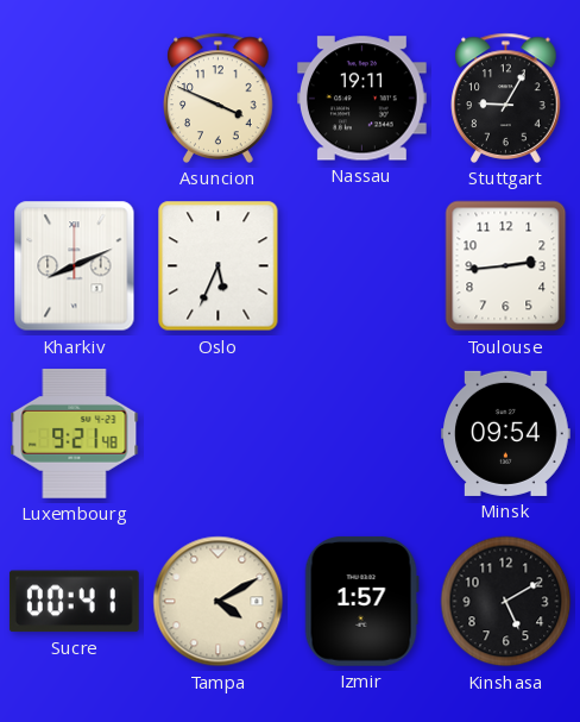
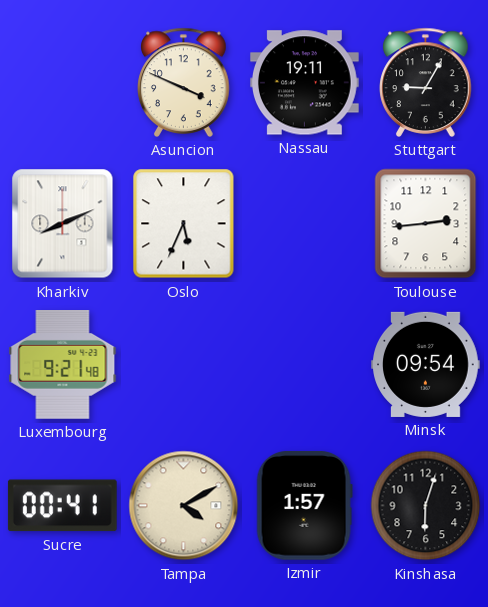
Kinshasa: 5:10 -> 6:03 (426, 506)
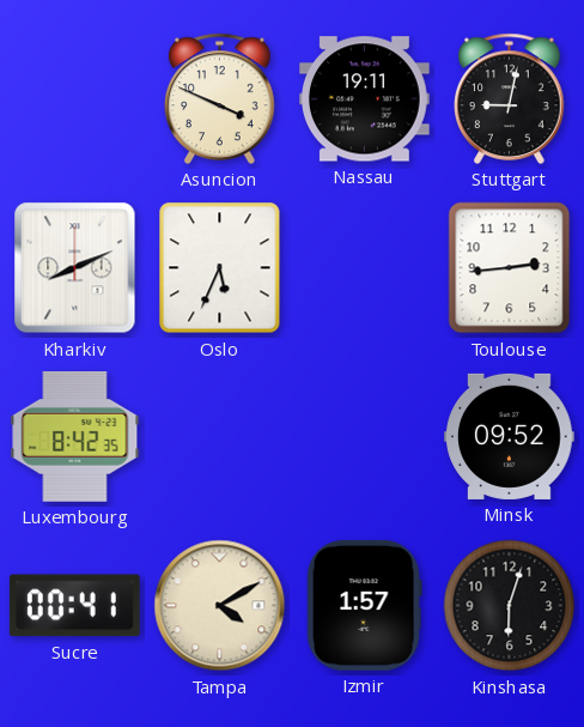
Stuttgart: 9:05 -> 9:02 (510, 98)
Luxembourg: 9:21 -> 8:42 (75, 437)
Minsk: 09:54 -> 09:52 (510, 436)
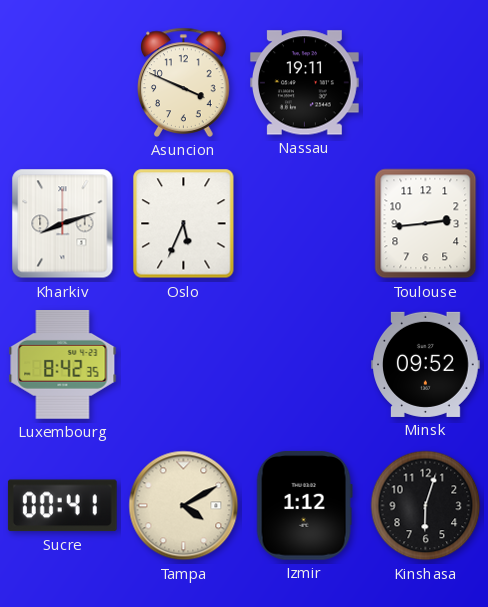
Stuttgart: 9:02 -> none (510, 98)
Kharkiv: 8:11 -> 8:12 (63, 224)
Izmir: 1:57 -> 1:12 (304, 505)
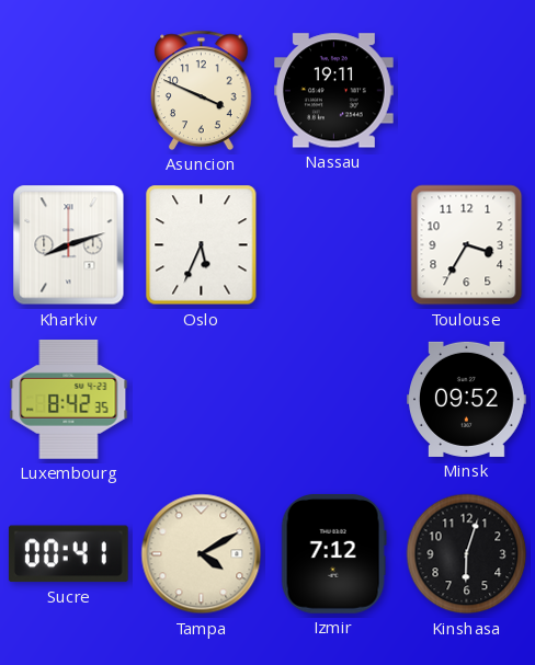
Toulouse: 2:44 -> 3:35 (467, 245)
Izmir: 1:12 -> 7:12 (333, 553)
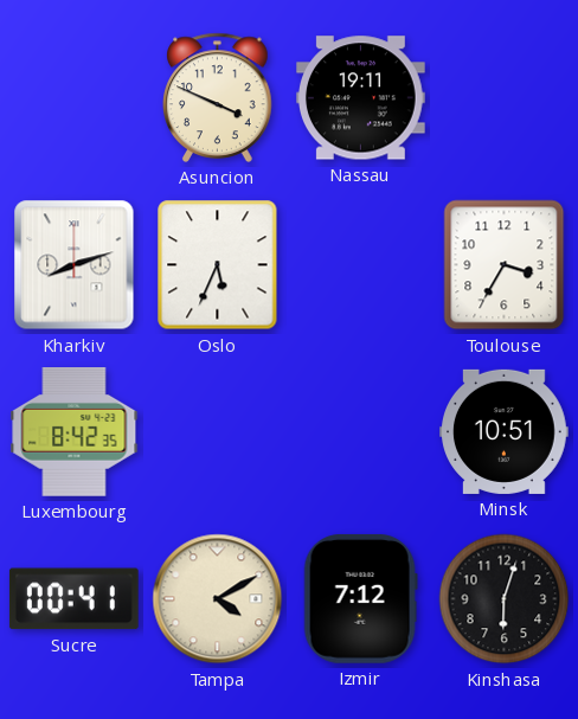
Minsk: 09:52 -> 10:51 (505, 431)
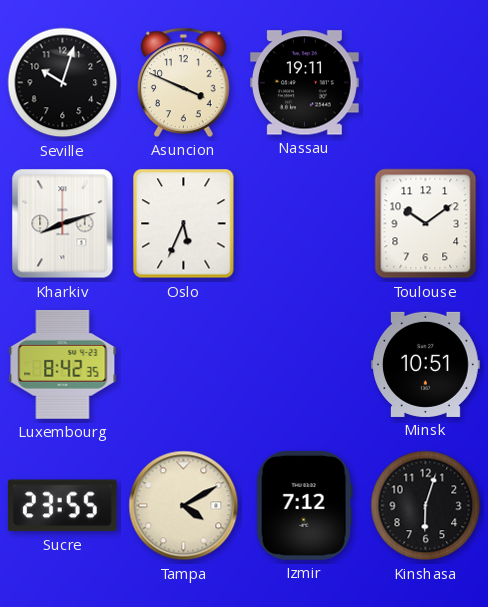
Seville: none -> 10:03 (63, 83)
Toulouse: 3:35 -> 10:09 (426, 224)
Sucre: 00:41 -> 23:55 (62, 506)
